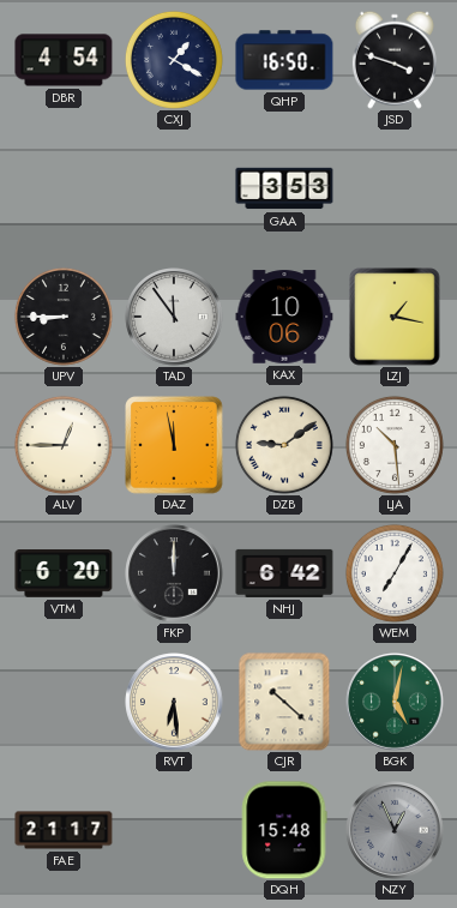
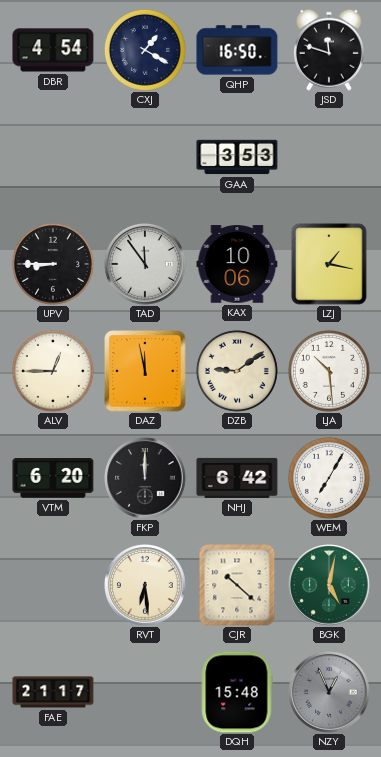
JSD: 3:48 -> 11:48 (329, 50)
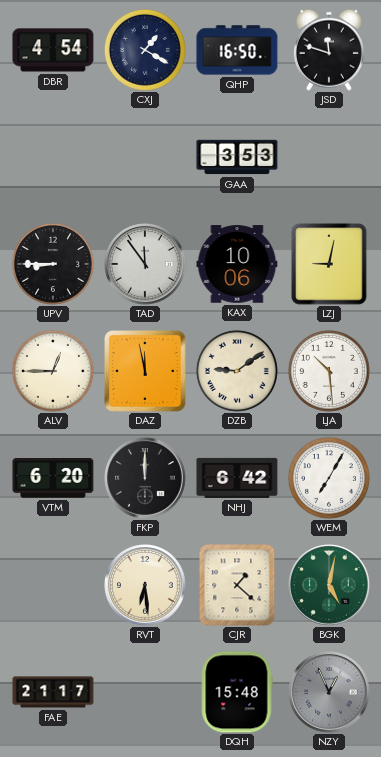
LZJ: 1:17 -> 9:02 (329, 264)
CJR: 10:22 -> 1:22 (237, 585)
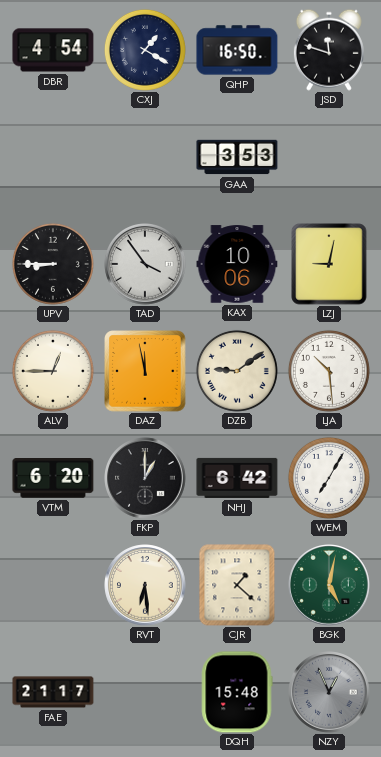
TAD: 11:54 -> 3:54 (145, 264)
FKP: 12:00 -> 1:00 (145, 478)
